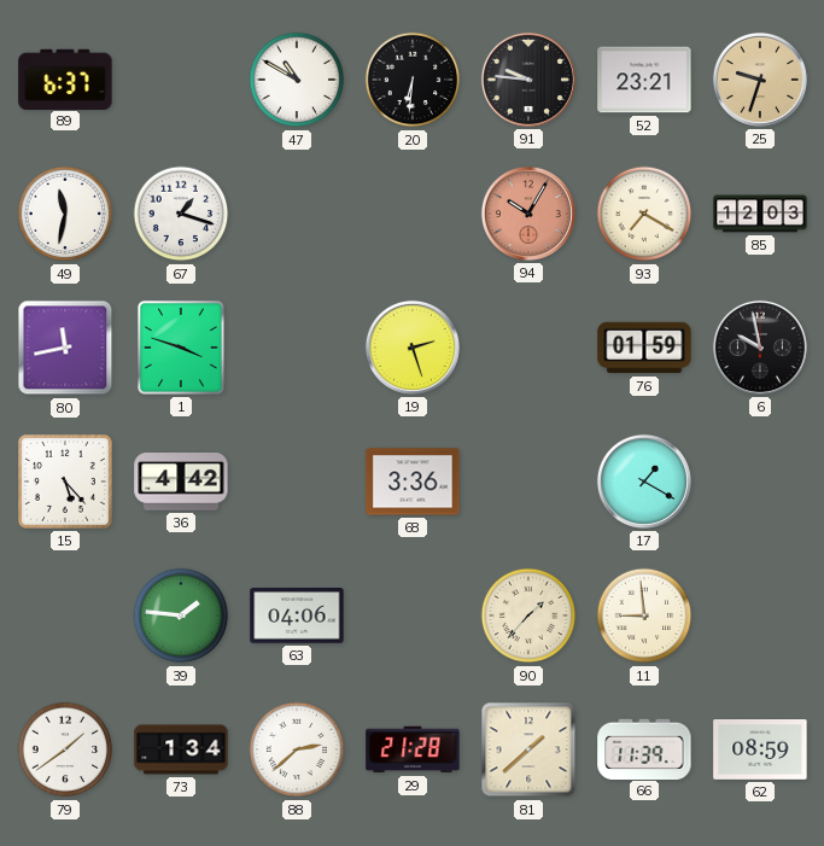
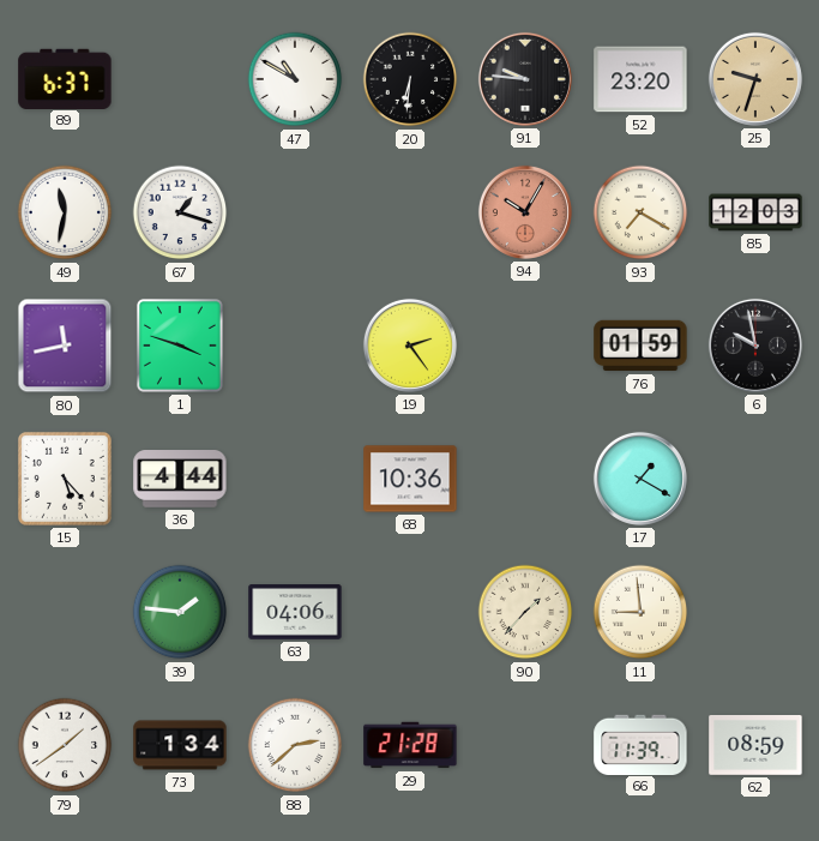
52: 23:21 -> 23:20 (640, 79)
19: 2:27 -> 2:24 (410, 346)
36: 4:42 -> 4:44 (180, 480)
68: 3:36 -> 10:36 (410, 479)
81: 1:38 -> none (528, 749)
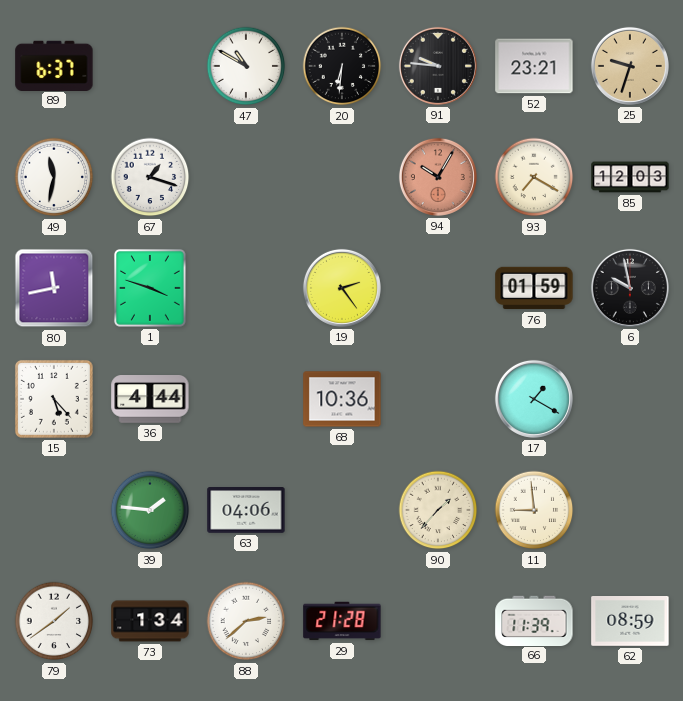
52: 23:20 -> 23:21 (534, 66)
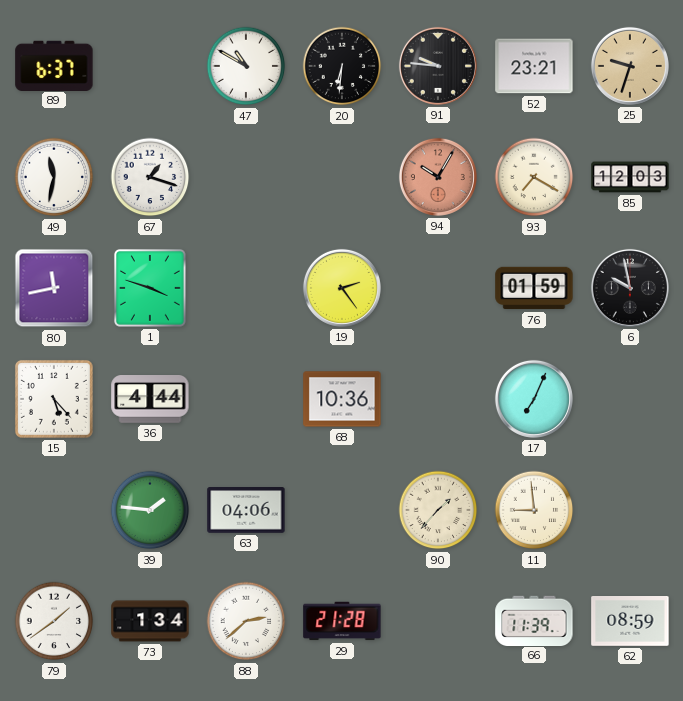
17: 1:20 -> 7:04 (534, 399)
